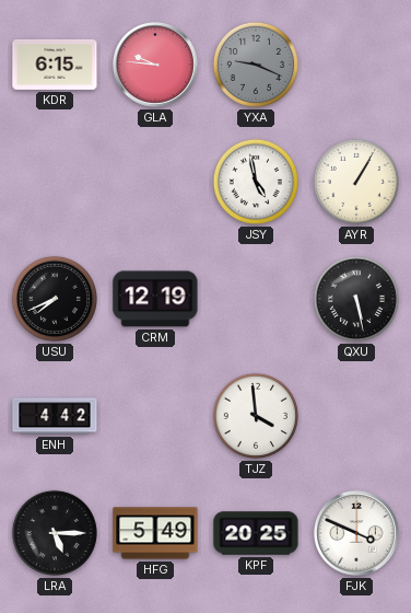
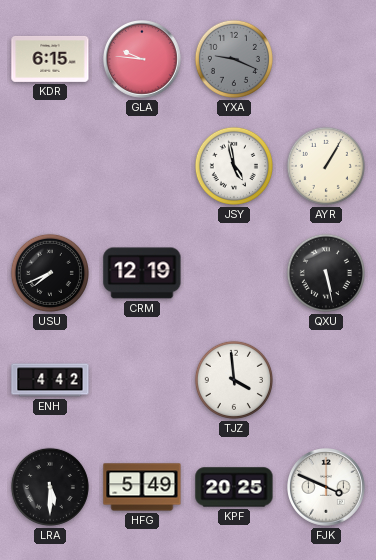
LRA: 5:15 -> 5:30 (50, 487)
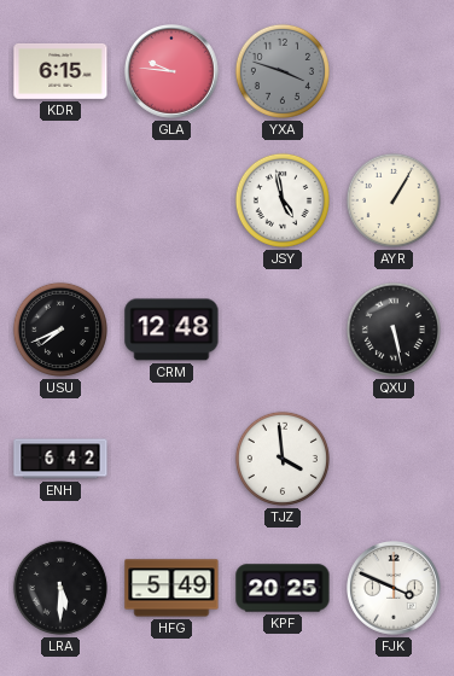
YXA: 9:19 -> 3:48 (283, 71)
CRM: 12:19 -> 12:48 (171, 330)
ENH: 4:42 -> 6:42 (60, 459)
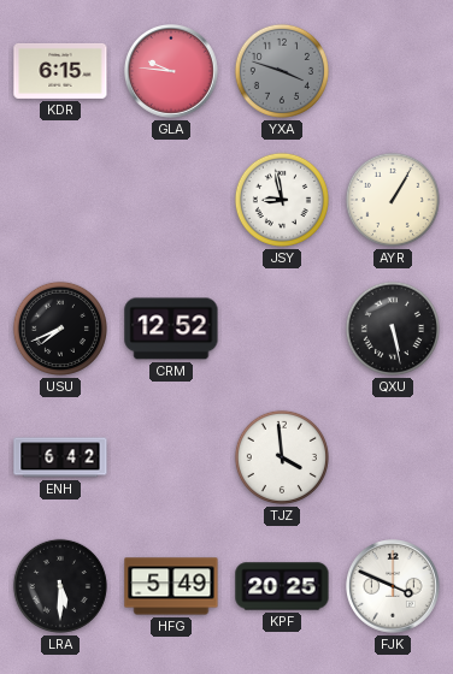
JSY: 4:58 -> 8:58 (282, 200)
CRM: 12:48 -> 12:52 (171, 329)
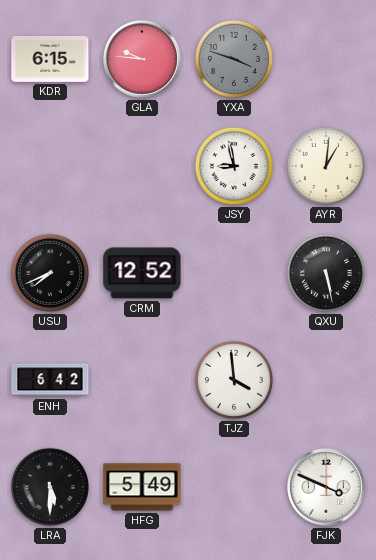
AYR: 1:05 -> 1:01 (326, 166)
KPF: 20:25 -> none (282, 586)
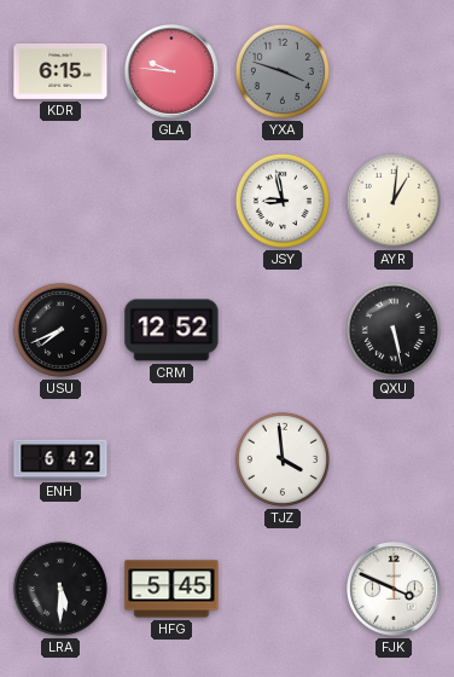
HFG: 5:49 -> 5:45 (171, 589)
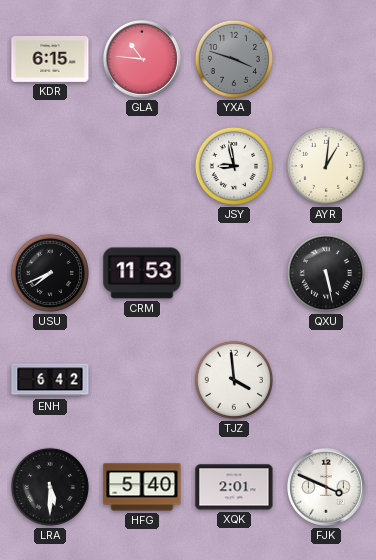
GLA: 9:46 -> 10:46 (143, 60)
CRM: 12:52 -> 11:53 (142, 273)
HFG: 5:45 -> 5:40 (142, 487)
XQK: none -> 2:01 (234, 487)
